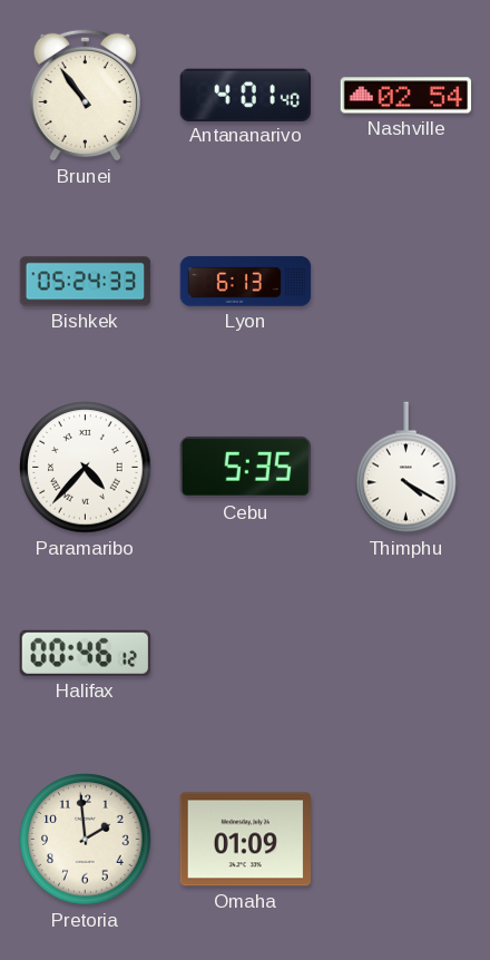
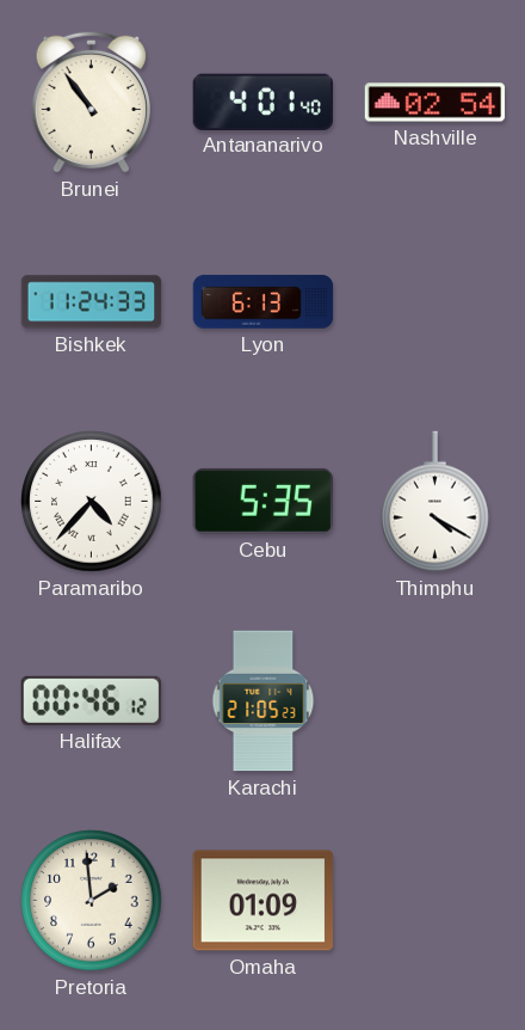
Bishkek: 05:24 -> 11:24 (92, 302)
Karachi: none -> 21:05 (264, 701)
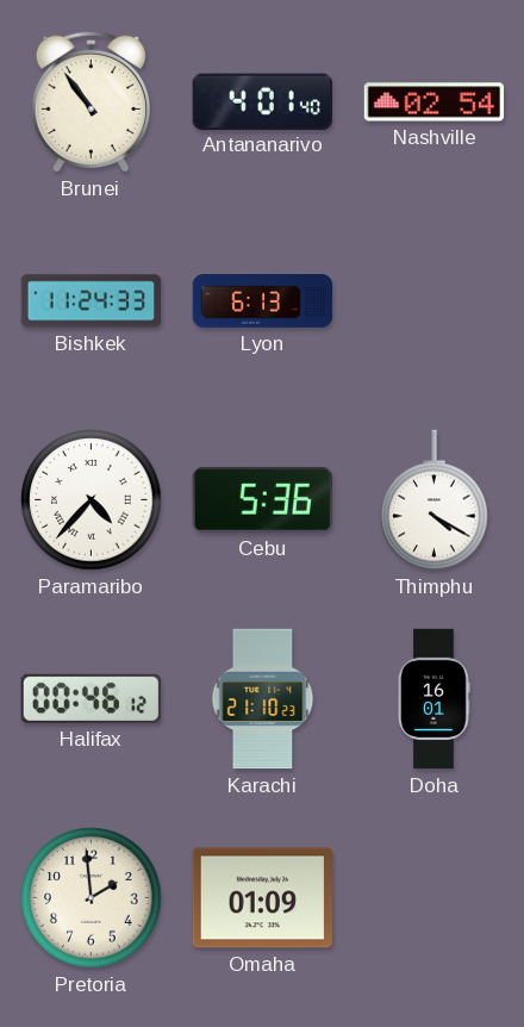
Cebu: 5:35 -> 5:36 (262, 499)
Karachi: 21:05 -> 21:10 (263, 699)
Doha: none -> 16:01 (433, 699)
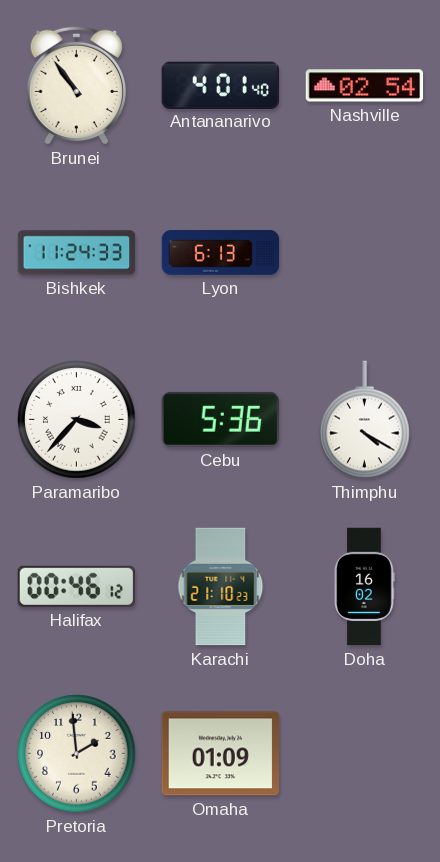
Paramaribo: 4:37 -> 3:37 (77, 420)
Doha: 16:01 -> 16:02 (364, 587)
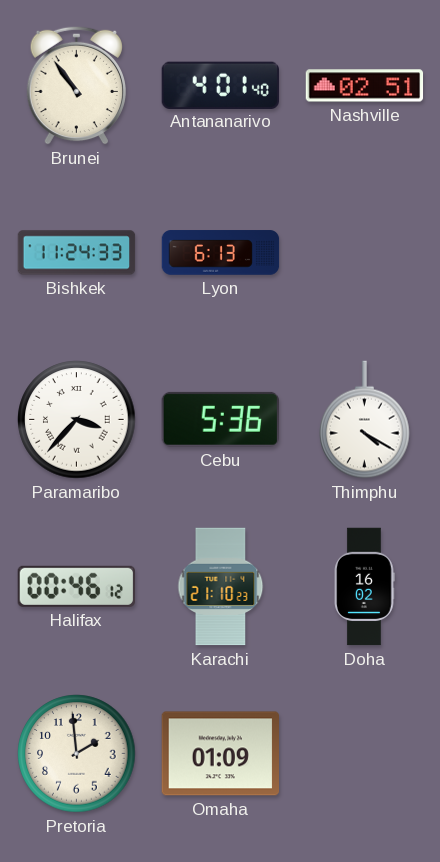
Nashville: 02:54 -> 02:51 (365, 86)
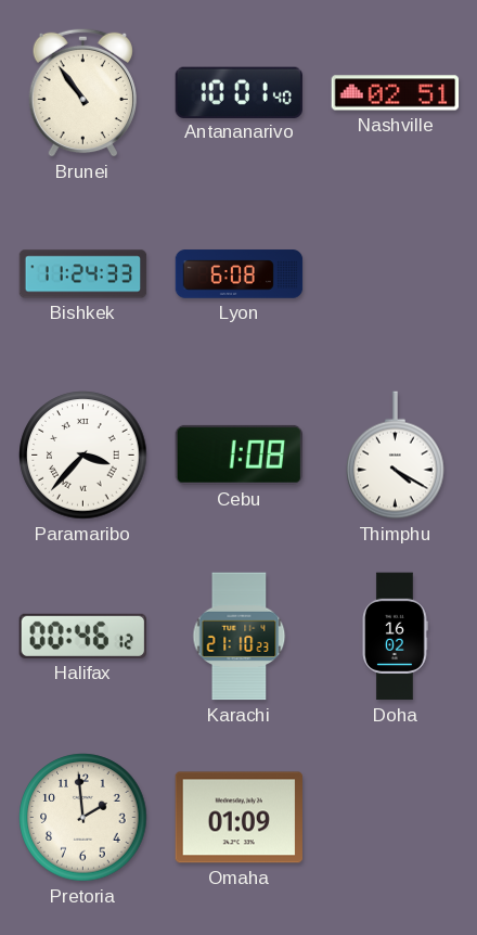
Antananarivo: 4:01 -> 10:01 (238, 92)
Lyon: 6:13 -> 6:08 (240, 274)
Cebu: 5:36 -> 1:08 (238, 454)
